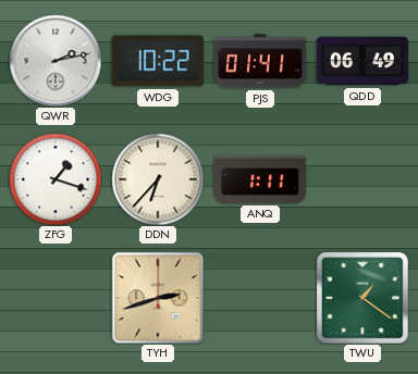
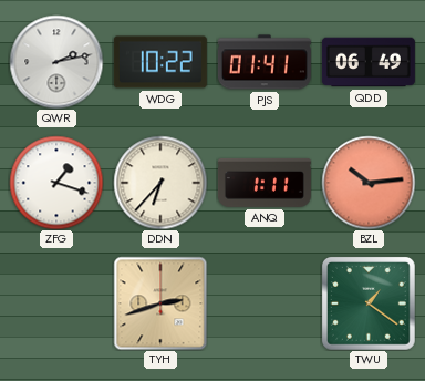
BZL: none -> 10:14 (369, 183)
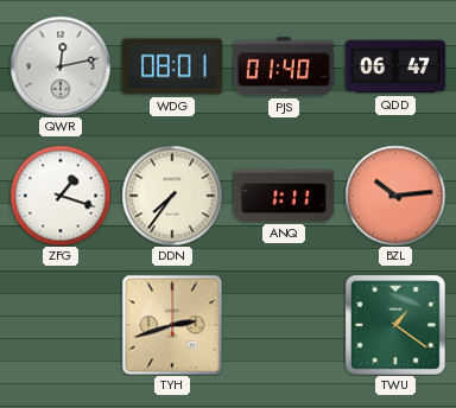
QWR: 2:13 -> 12:13 (61, 66)
WDG: 10:22 -> 08:01 (172, 66)
PJS: 01:41 -> 01:40 (284, 66)
QDD: 06:49 -> 06:47 (395, 66)
DDN: 6:37 -> 7:36 (172, 196)
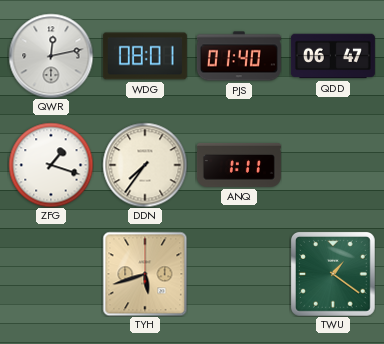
BZL: 10:14 -> none (395, 196)
TYH: 2:42 -> 5:42 (145, 274)
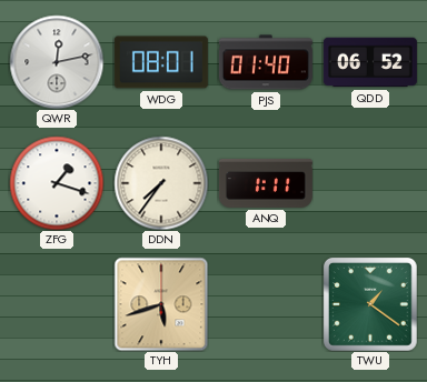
QDD: 06:47 -> 06:52 (370, 62)
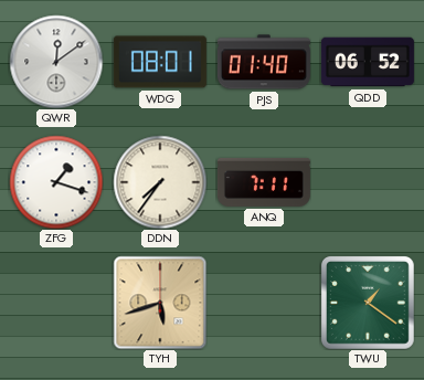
QWR: 12:13 -> 12:09 (56, 62)
ANQ: 1:11 -> 7:11 (264, 182)
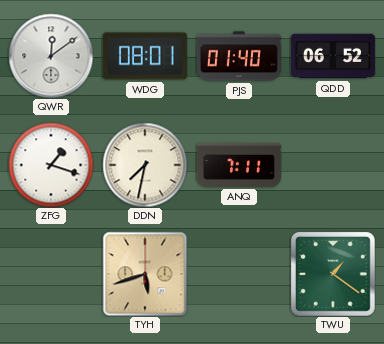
DDN: 7:36 -> 7:32 (145, 165)
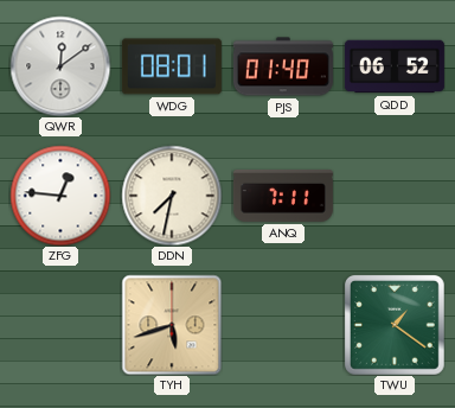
ZFG: 1:18 -> 12:46 (60, 196)
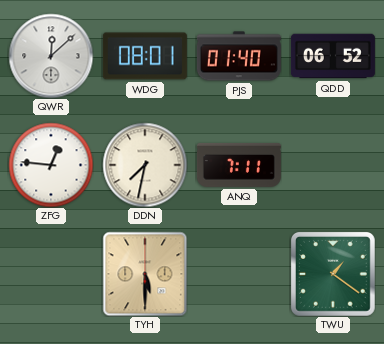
QWR: 12:09 -> 12:08 (51, 56)
TYH: 5:42 -> 5:30 (145, 274)
